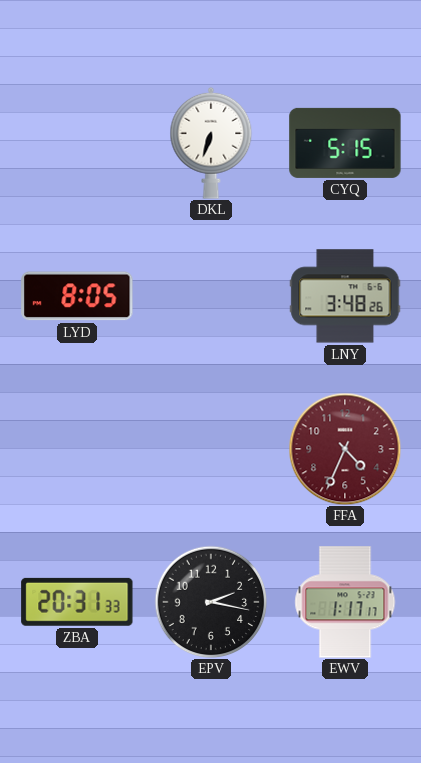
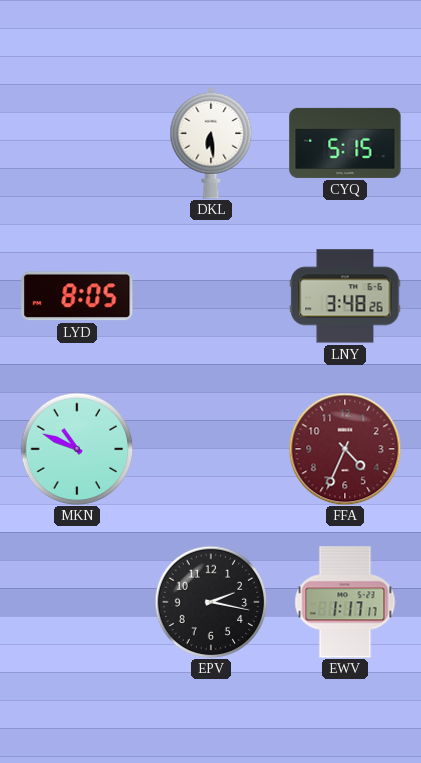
DKL: 6:33 -> 6:29 (211, 143)
MKN: none -> 10:49 (77, 449)
ZBA: 20:31 -> none (77, 602)
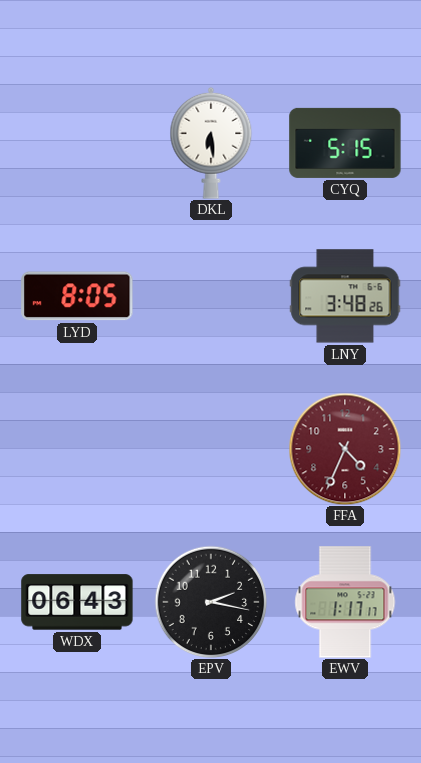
MKN: 10:49 -> none (77, 449)
WDX: none -> 06:43 (77, 602)
